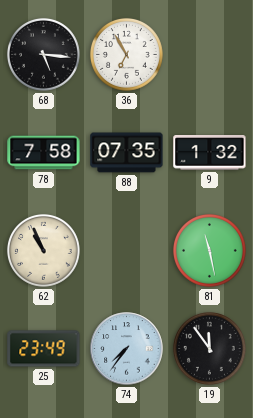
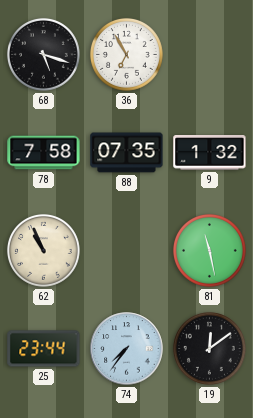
68: 5:16 -> 5:18 (44, 55)
25: 23:49 -> 23:44 (44, 349)
19: 11:54 -> 12:09 (210, 349)
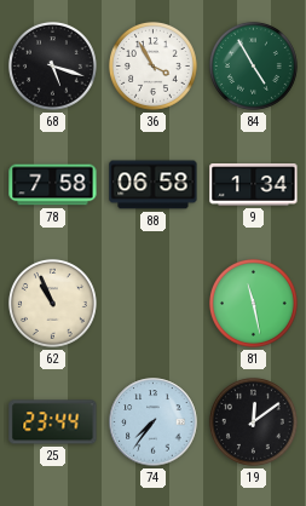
36: 6:55 -> 3:55 (154, 67)
84: none -> 4:55 (254, 67)
88: 07:35 -> 06:58 (154, 185)
9: 1:32 -> 1:34 (254, 185)
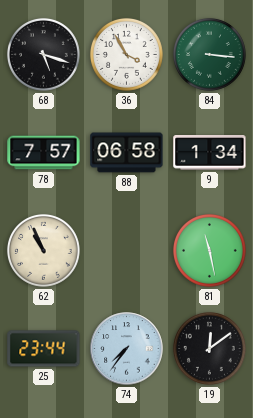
84: 4:55 -> 3:16 (210, 55)
78: 7:58 -> 7:57 (44, 153)
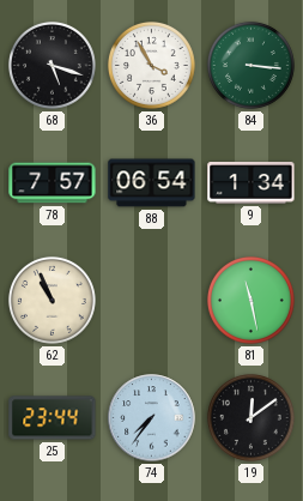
88: 06:58 -> 06:54 (152, 183)
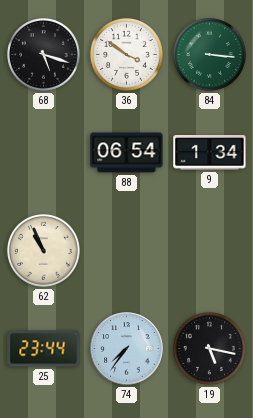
36: 3:55 -> 3:51 (127, 55)
78: 7:57 -> none (53, 183)
81: 11:28 -> none (252, 301)
19: 12:09 -> 5:17 (210, 349)
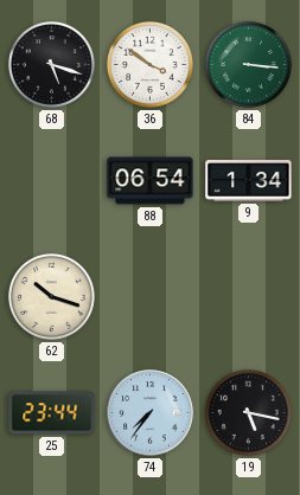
62: 10:56 -> 10:18 (52, 297)
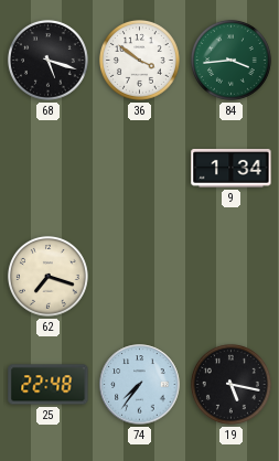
84: 3:16 -> 3:44 (232, 61)
88: 06:54 -> none (151, 181)
62: 10:18 -> 7:18 (49, 277)
25: 23:44 -> 22:48 (49, 385)
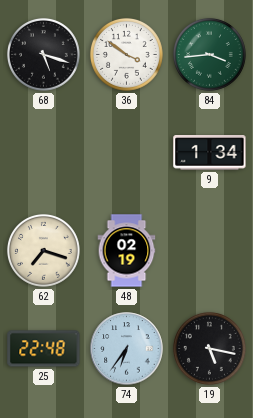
48: none -> 02:19 (127, 251)
74: 7:36 -> 6:36 (127, 349)
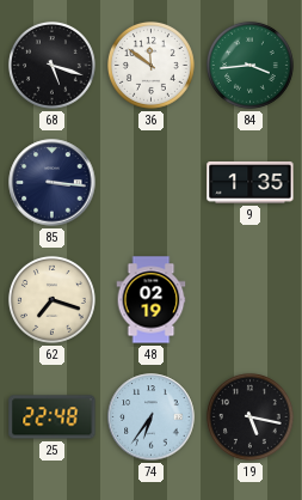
36: 3:51 -> 11:51 (152, 66)
85: none -> 3:16 (53, 183)
9: 1:34 -> 1:35 (251, 183)
